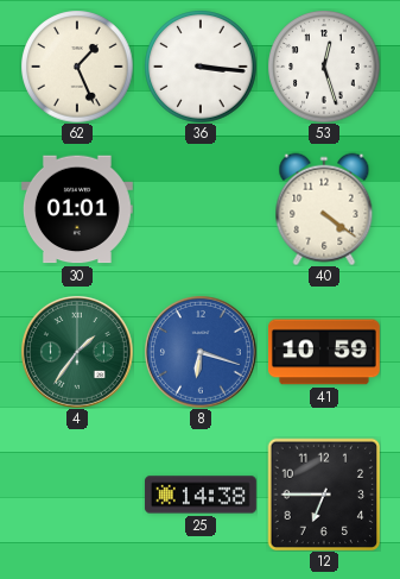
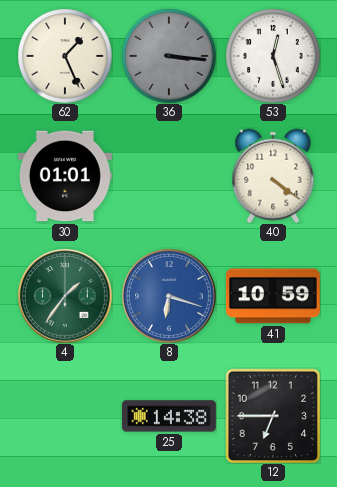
36 dial: white -> grey (169, 56)
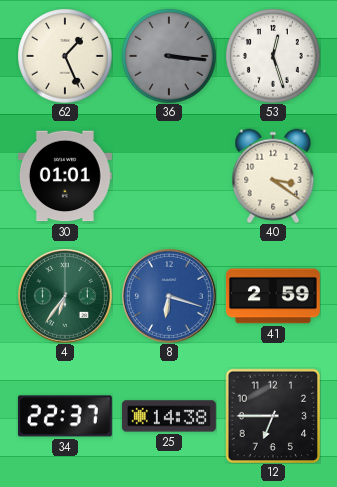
40: 4:21 -> 3:21 (273, 176)
4: 1:36 -> 6:36 (65, 296)
41: 10:59 -> 2:59 (273, 296)
34: none -> 22:37 (65, 416)
